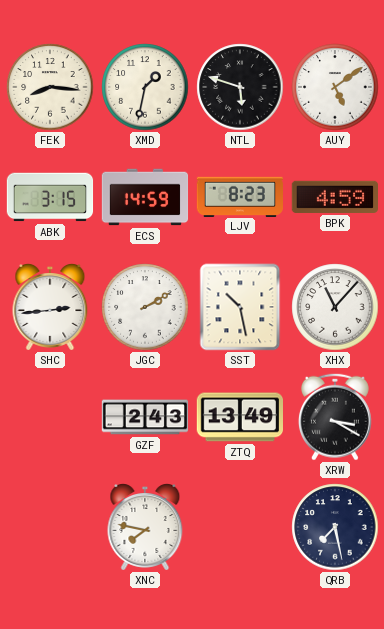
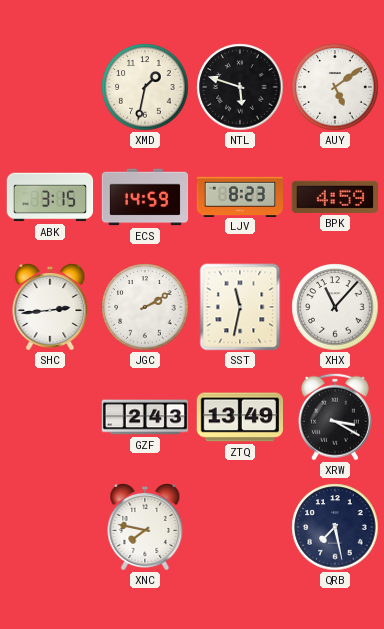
FEK: 8:16 -> none (50, 87)
SST: 10:28 -> 11:32 (240, 307)
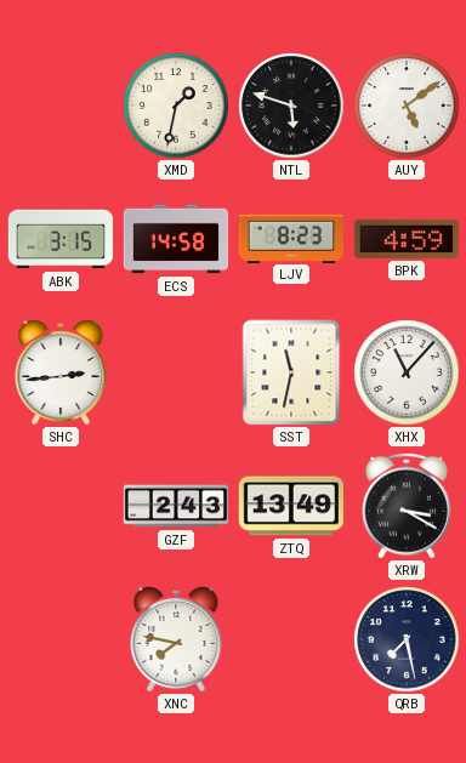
ECS: 14:59 -> 14:58 (176, 239)
JGC: 2:10 -> none (145, 307)
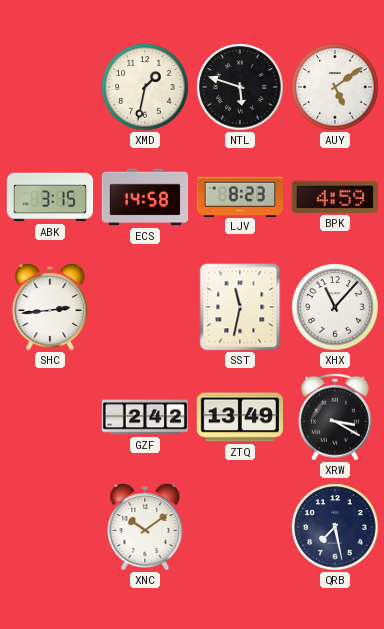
GZF: 2:43 -> 2:42 (145, 417)
XNC: 7:47 -> 10:09 (145, 528)
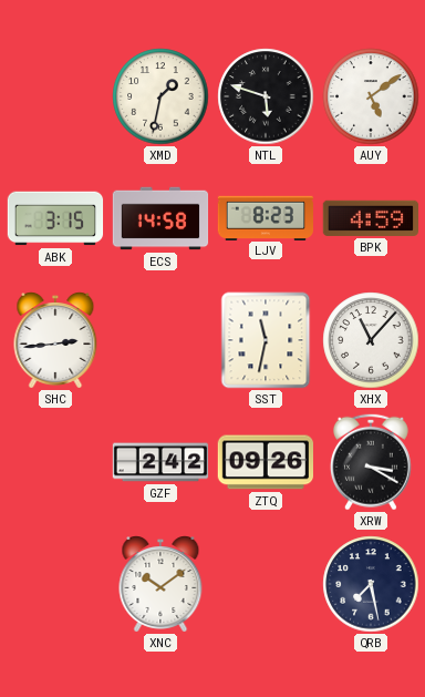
ZTQ: 13:49 -> 09:26 (265, 462)
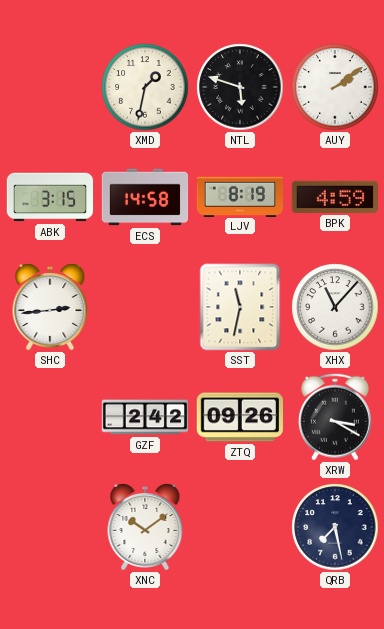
AUY: 5:09 -> 2:09 (335, 87)
LJV: 8:23 -> 8:19 (240, 196)
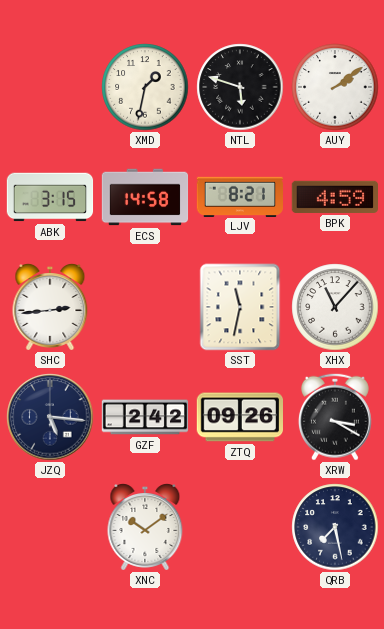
LJV: 8:19 -> 8:21 (240, 196)
JZQ: none -> 5:16 (50, 417)
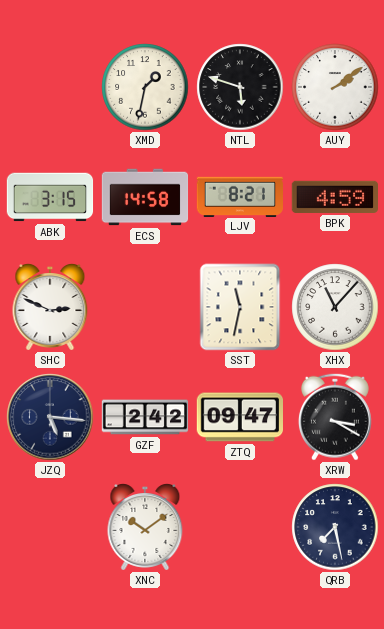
SHC: 2:44 -> 2:49 (50, 308)
ZTQ: 09:26 -> 09:47 (239, 417)
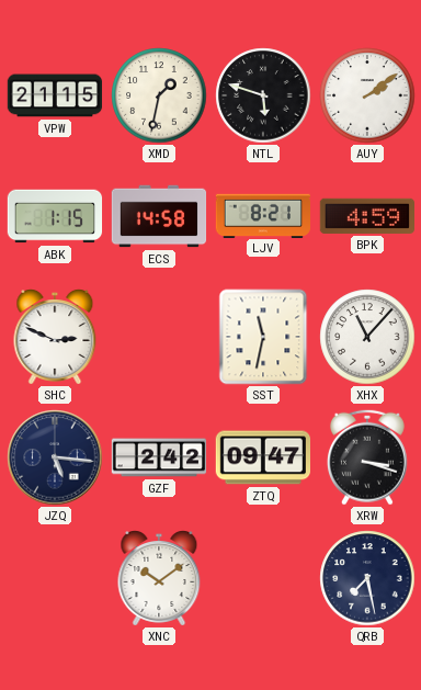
VPW: none -> 21:15 (55, 95)
ABK: 3:15 -> 1:15 (55, 216)
XRW: 3:20 -> 3:18 (367, 457)
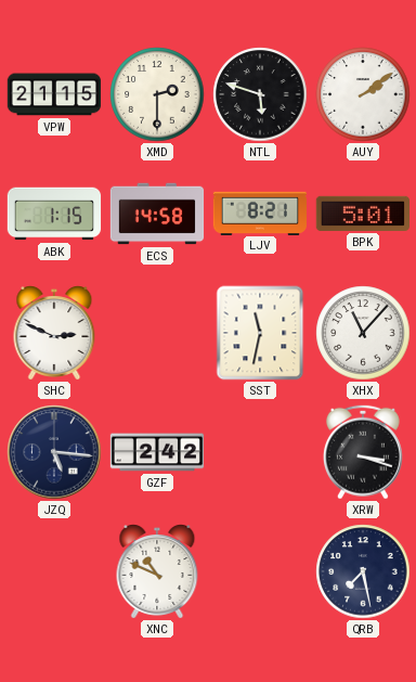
XMD: 1:32 -> 2:30 (157, 94)
BPK: 4:59 -> 5:01 (362, 214)
ZTQ: 09:47 -> none (262, 457)
XNC: 10:09 -> 10:49 (157, 572)
